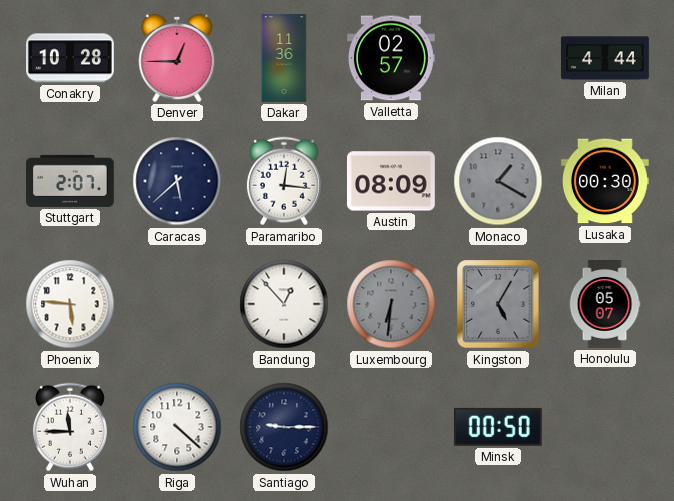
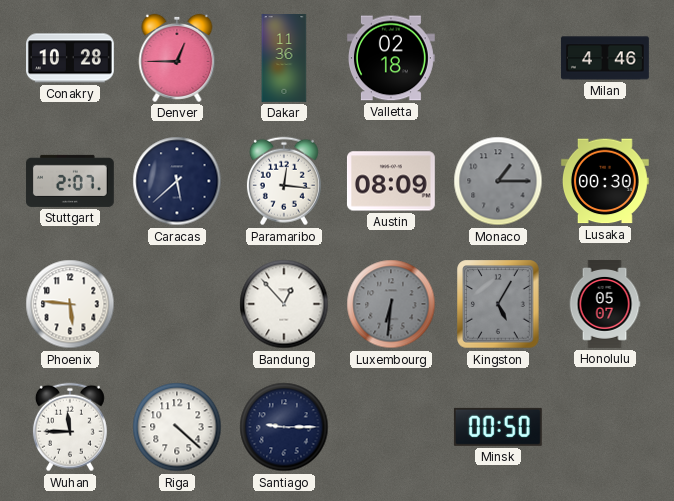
Valletta: 02:57 -> 02:18 (391, 58)
Milan: 4:44 -> 4:46 (605, 58)
Monaco: 1:20 -> 1:15 (498, 181)
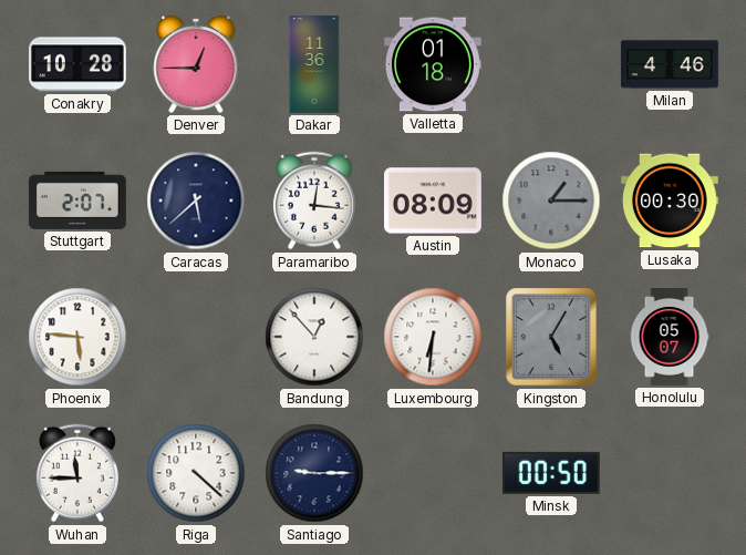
Valletta: 02:18 -> 01:18 (433, 64)
Luxembourg dial: grey -> white (433, 337)
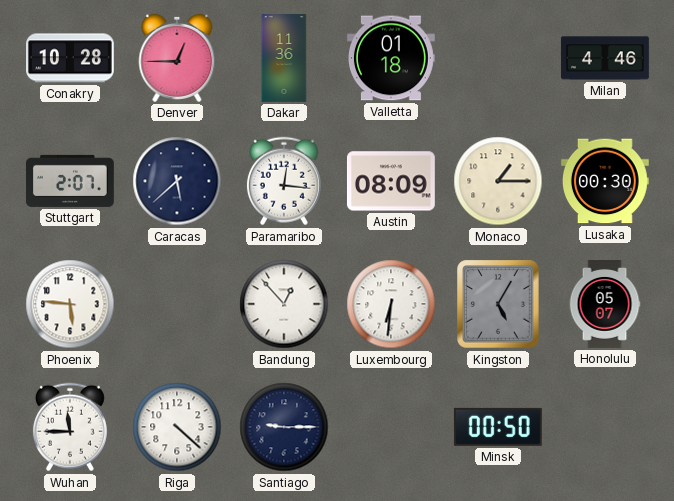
Monaco dial: grey -> cream (498, 181)
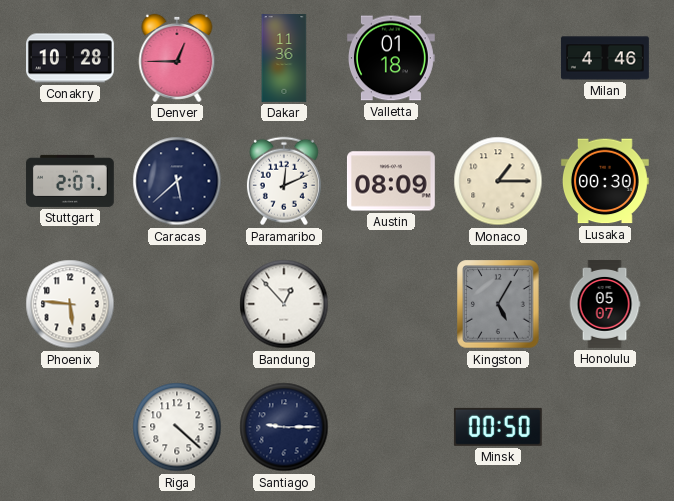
Paramaribo: 12:16 -> 12:11 (284, 181)
Luxembourg: 6:31 -> none (391, 304)
Wuhan: 11:45 -> none (70, 427)
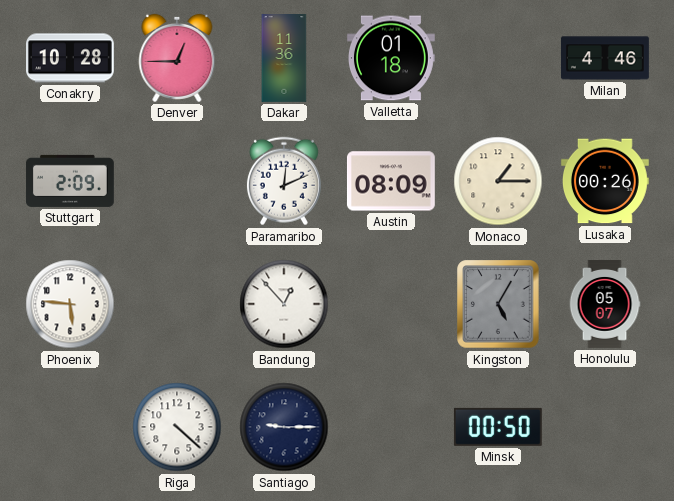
Stuttgart: 2:07 -> 2:09 (70, 181)
Caracas: 5:38 -> none (177, 181)
Lusaka: 00:30 -> 00:26 (605, 181)
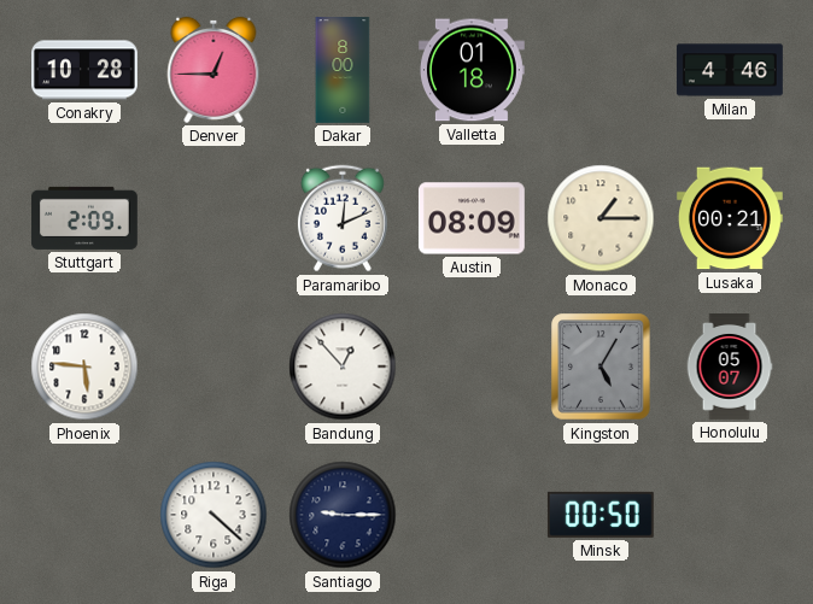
Dakar: 11:36 -> 8:00 (343, 71)
Lusaka: 00:26 -> 00:21 (730, 218)
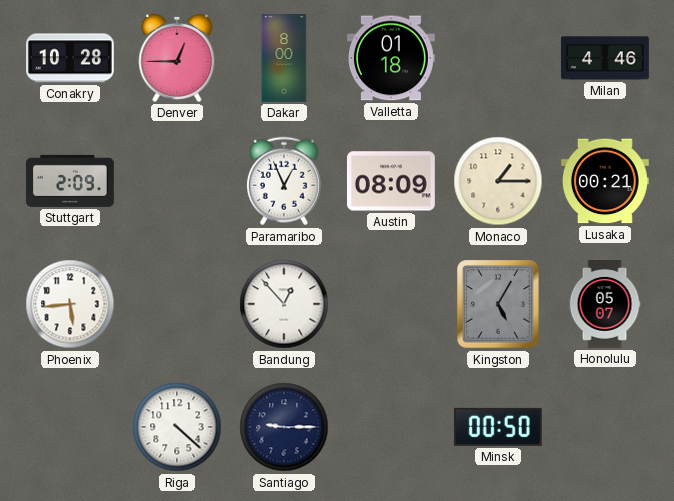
Paramaribo: 12:11 -> 12:56 (284, 181)
Phoenix: 5:46 -> 5:44 (70, 304)
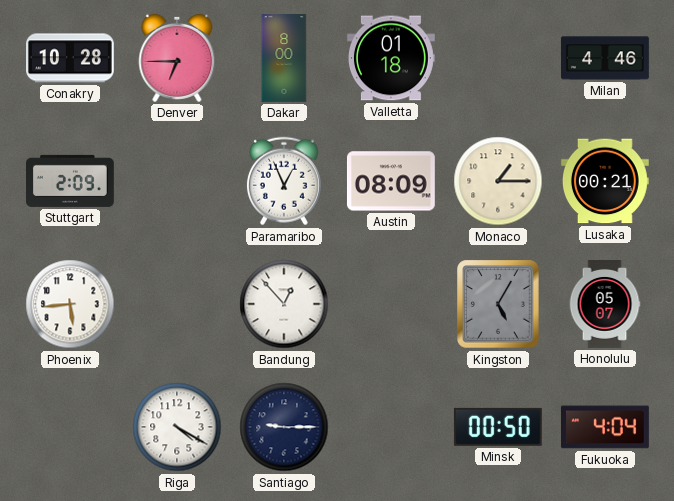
Denver: 12:45 -> 6:45 (177, 58)
Riga: 4:22 -> 4:20 (177, 427)
Fukuoka: none -> 4:04 (605, 427)
